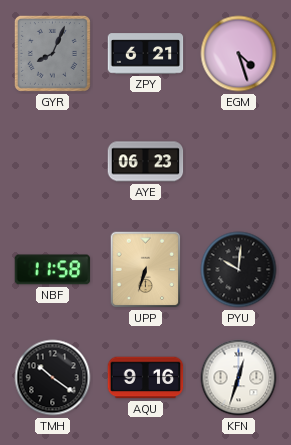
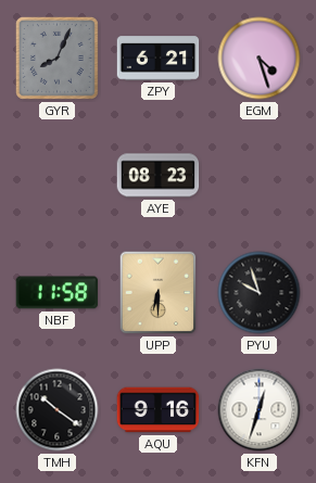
AYE: 06:23 -> 08:23 (159, 176)
UPP: 6:33 -> 6:30 (159, 293)
PYU: 10:01 -> 9:57 (260, 293)
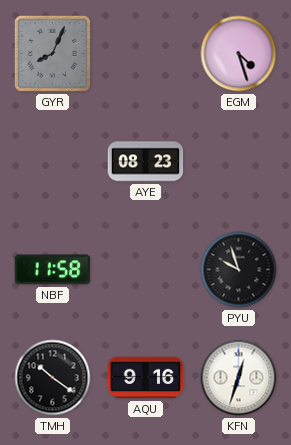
ZPY: 6:21 -> none (159, 59)
UPP: 6:30 -> none (159, 293)
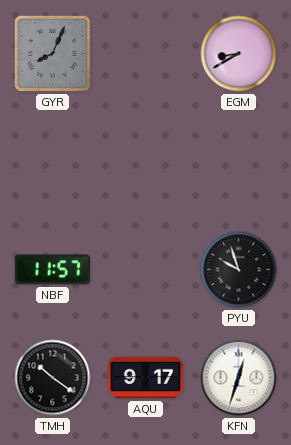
EGM: 4:27 -> 8:40 (239, 54)
AYE: 08:23 -> none (146, 162)
NBF: 11:58 -> 11:57 (53, 270)
AQU: 9:16 -> 9:17 (146, 378)
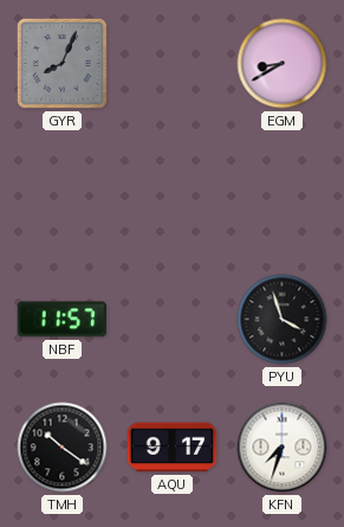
PYU: 9:57 -> 3:57 (283, 320)
KFN: 12:33 -> 7:33 (283, 448)
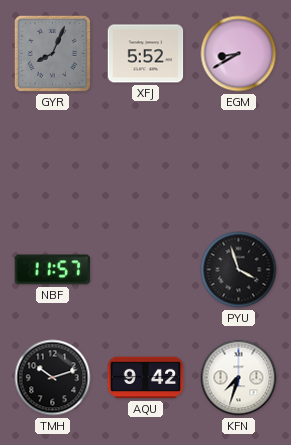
XFJ: none -> 5:52 (146, 54)
TMH: 10:21 -> 10:12 (53, 378)
AQU: 9:17 -> 9:42 (146, 378)
